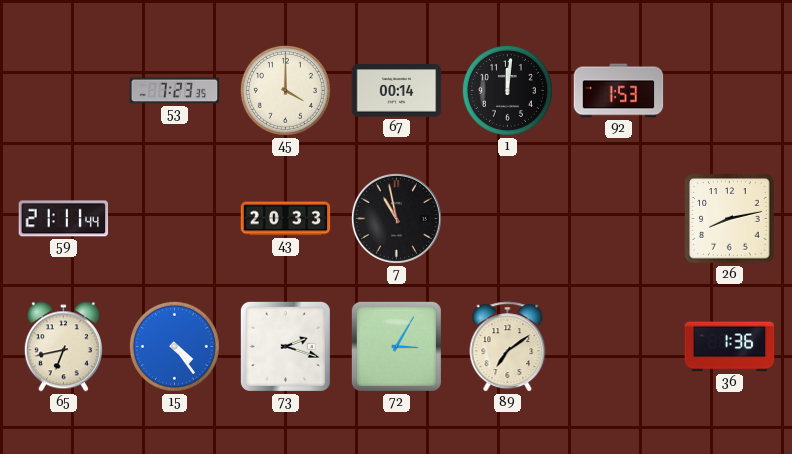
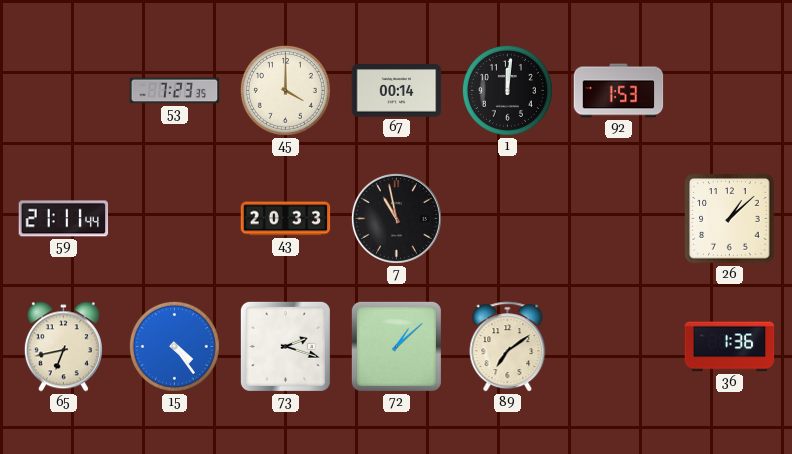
26: 8:13 -> 1:08 (730, 219)
72: 3:05 -> 1:08 (396, 346)
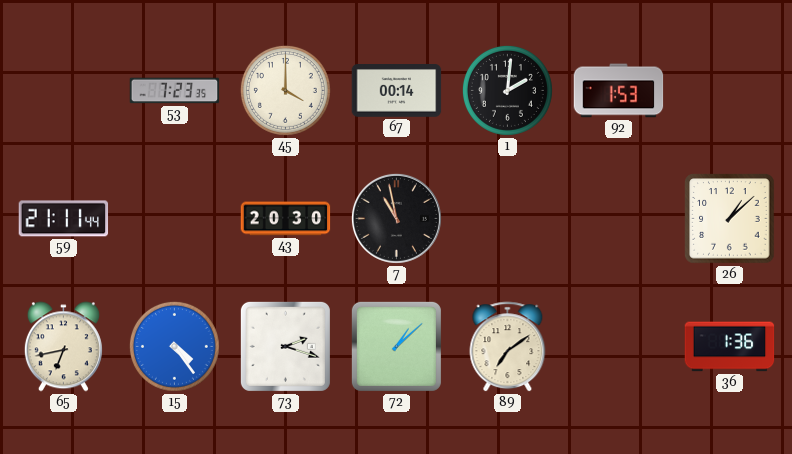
1: 12:01 -> 2:01 (507, 90)
43: 20:33 -> 20:30 (286, 219)
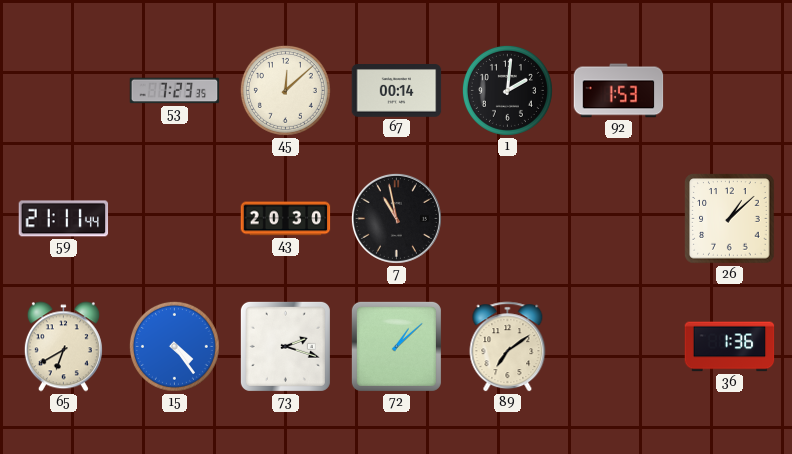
45: 4:00 -> 12:08 (285, 90)
65: 6:43 -> 6:40 (63, 347)
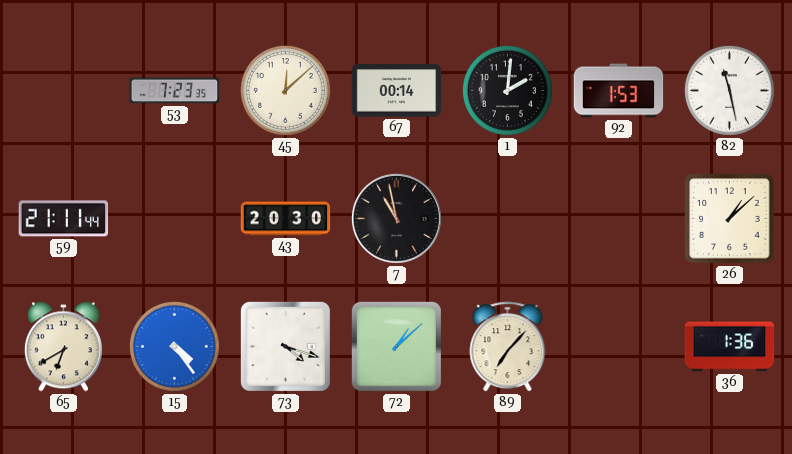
82: none -> 11:28 (729, 90)
73: 2:18 -> 4:18 (285, 346)
89: 7:09 -> 7:07 (508, 347)
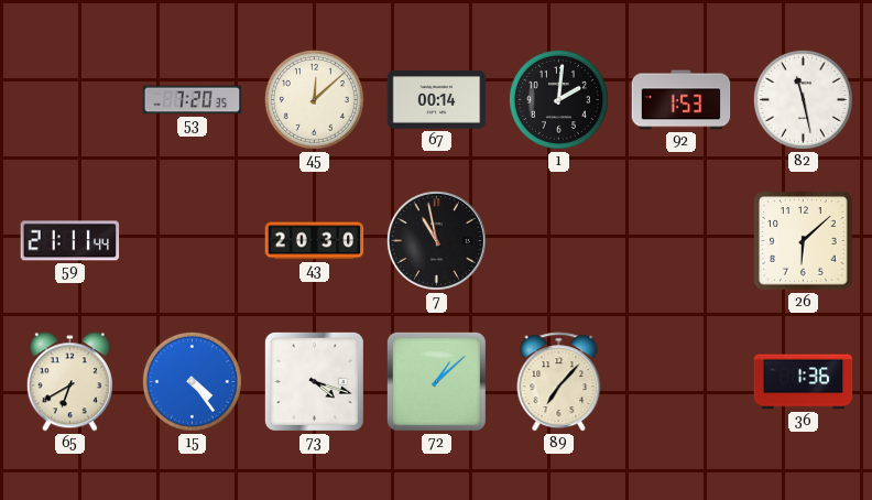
53: 7:23 -> 7:20 (193, 100)
26: 1:08 -> 6:08 (804, 241)
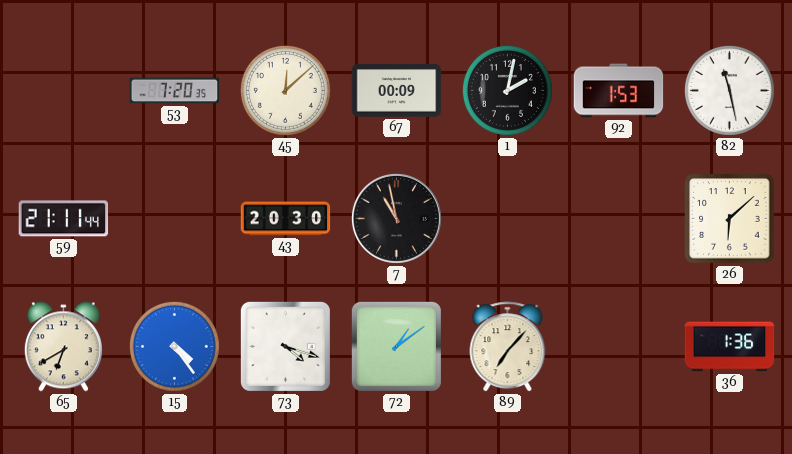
67: 00:14 -> 00:09 (397, 91)
1: 2:01 -> 2:02 (507, 90)
72: 1:08 -> 1:09 (396, 346)
